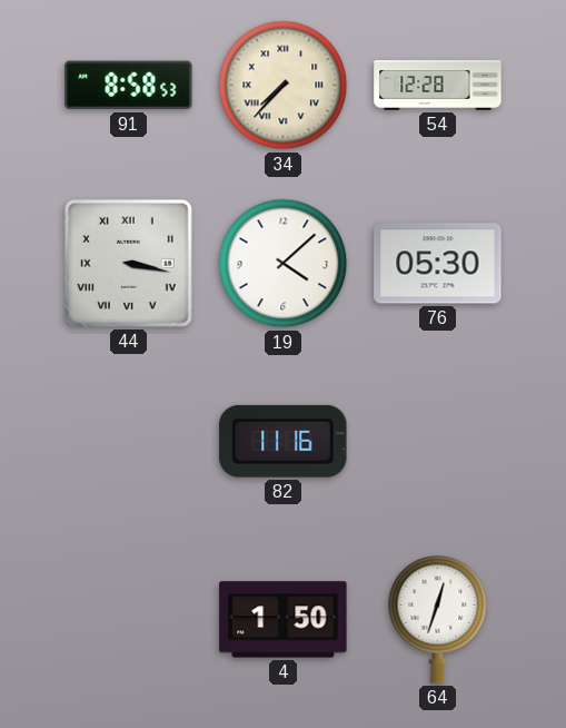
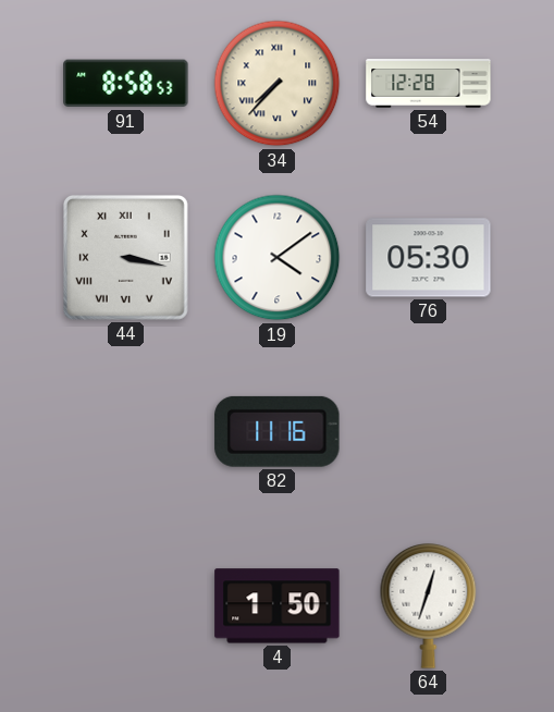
19: 4:08 -> 4:09 (278, 258)
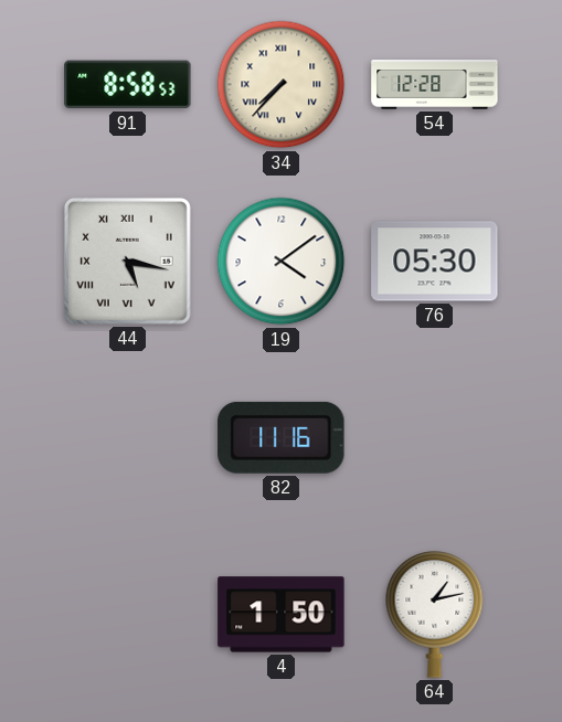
44: 3:17 -> 5:17 (127, 261)
64: 12:33 -> 1:13 (435, 615)
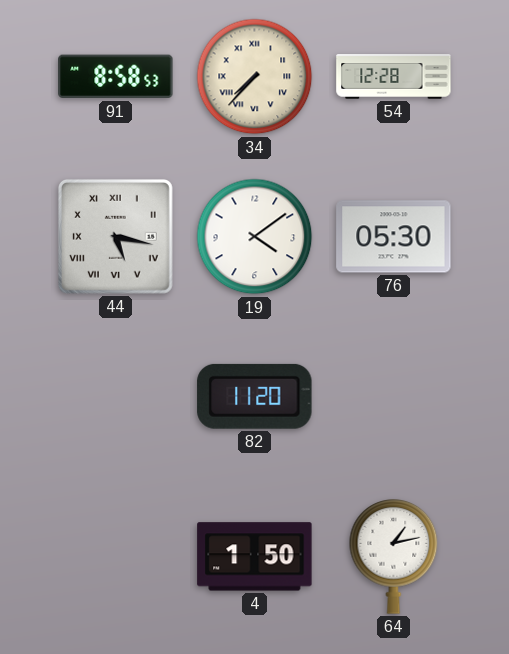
82: 11:16 -> 11:20 (255, 396)
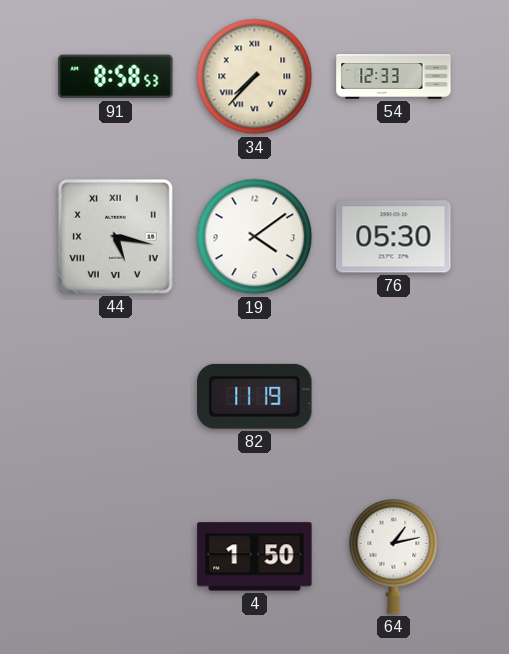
54: 12:28 -> 12:33 (394, 77)
82: 11:20 -> 11:19 (255, 396)
